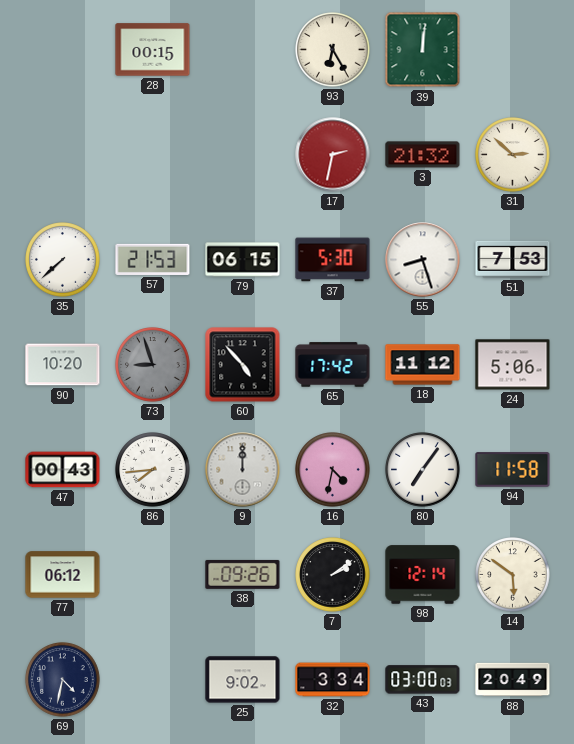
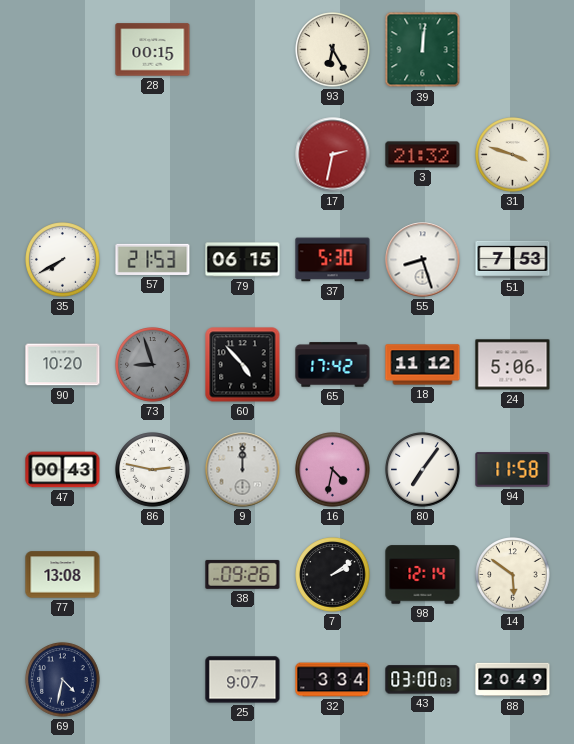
31: 2:52 -> 3:48 (513, 155)
35: 7:38 -> 7:40 (63, 260)
86: 7:44 -> 2:47 (153, 470)
77: 06:12 -> 13:08 (63, 575)
25: 9:02 -> 9:07 (243, 680)
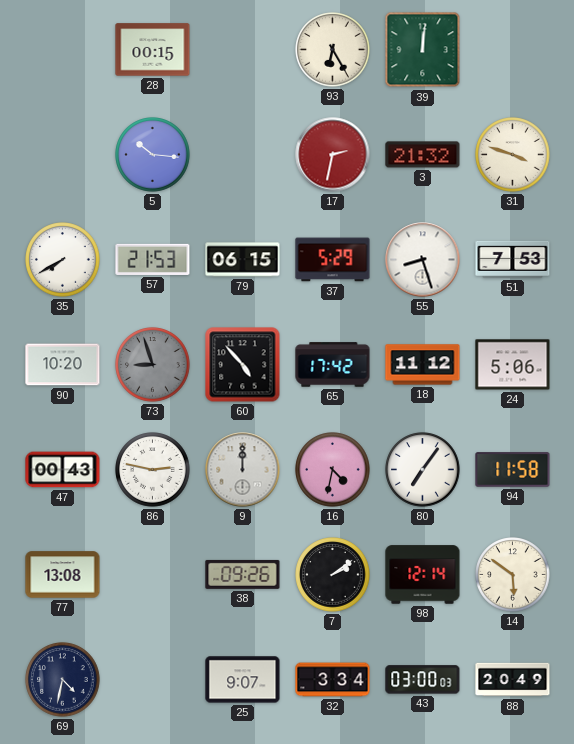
5: none -> 10:16 (153, 155)
37: 5:30 -> 5:29 (333, 260)
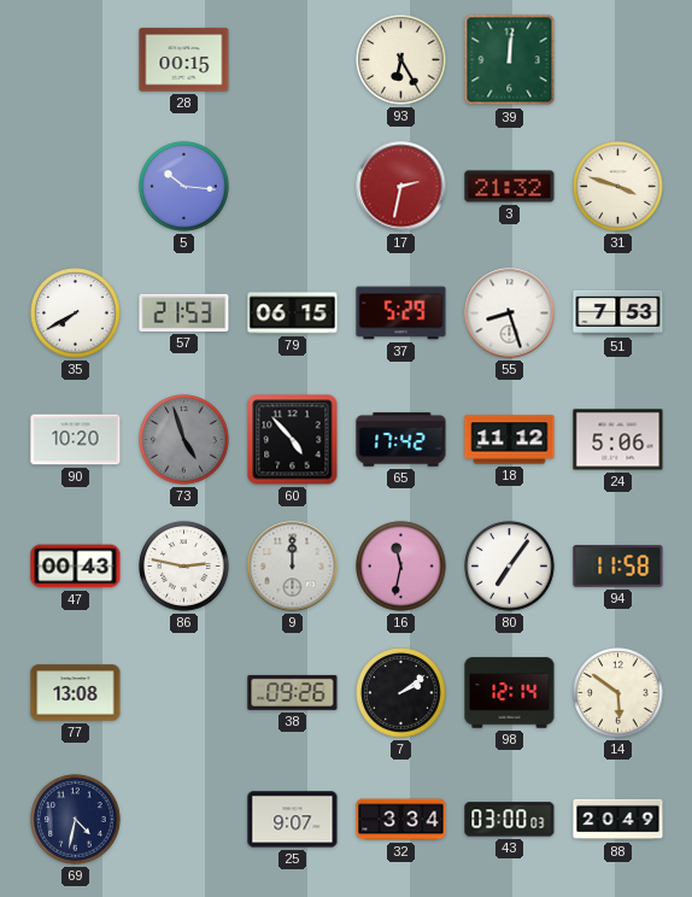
73: 8:57 -> 4:57 (184, 440)
16: 4:32 -> 11:32 (401, 567)
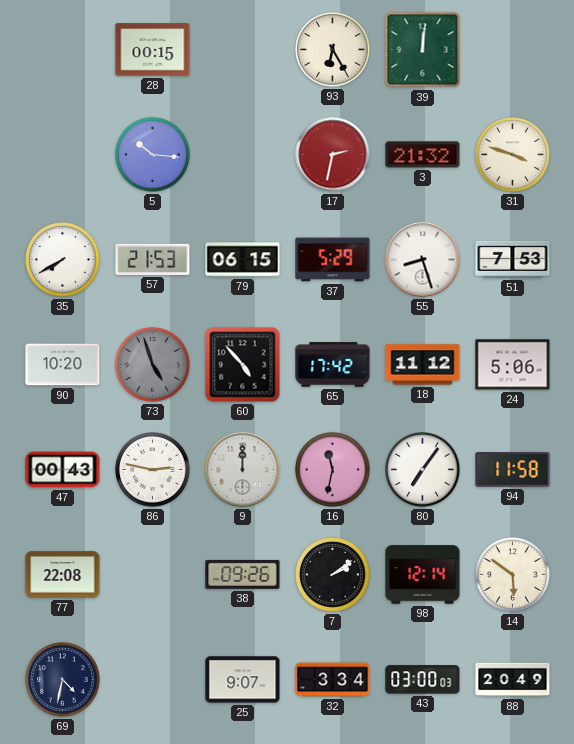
77: 13:08 -> 22:08 (63, 575)
